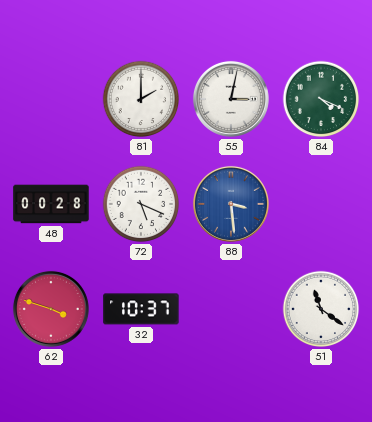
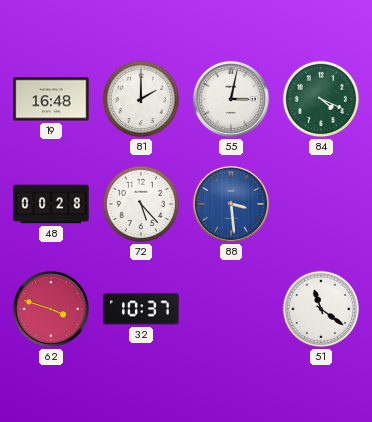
19: none -> 16:48 (51, 99)
72: 5:19 -> 5:23 (141, 204)
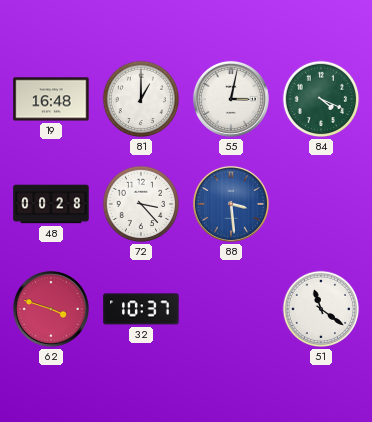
81: 2:00 -> 1:00 (141, 99)
72: 5:23 -> 3:23 (141, 204)
